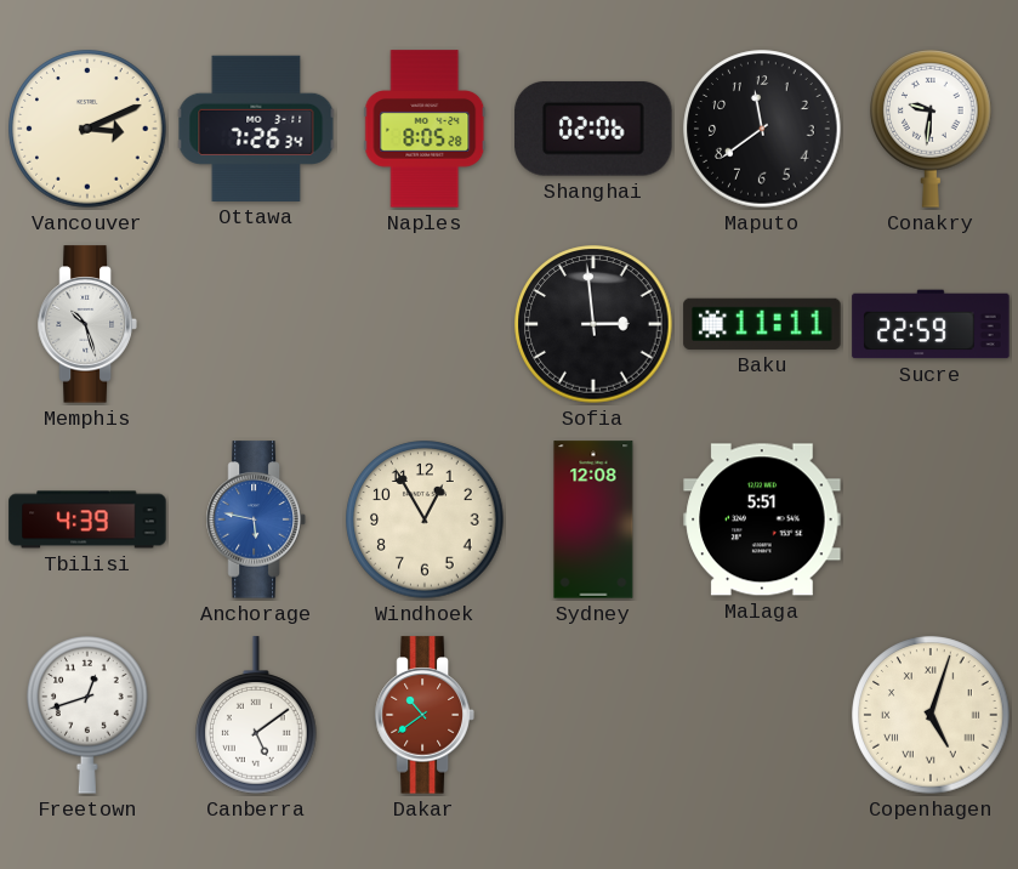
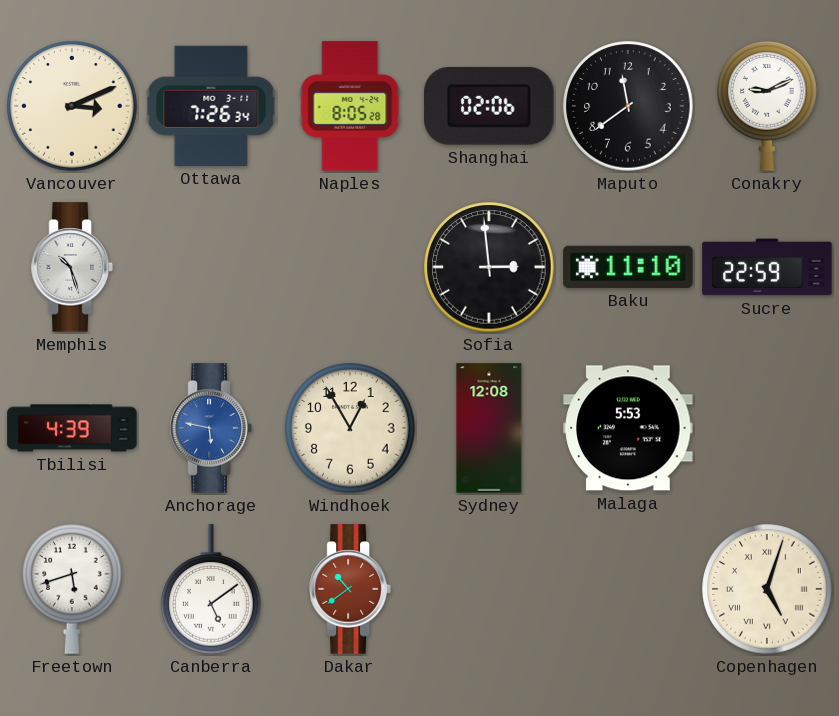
Conakry: 9:31 -> 9:11 (767, 106)
Baku: 11:11 -> 11:10 (628, 267)
Malaga: 5:51 -> 5:53 (628, 428)
Freetown: 12:42 -> 5:42 (72, 589)
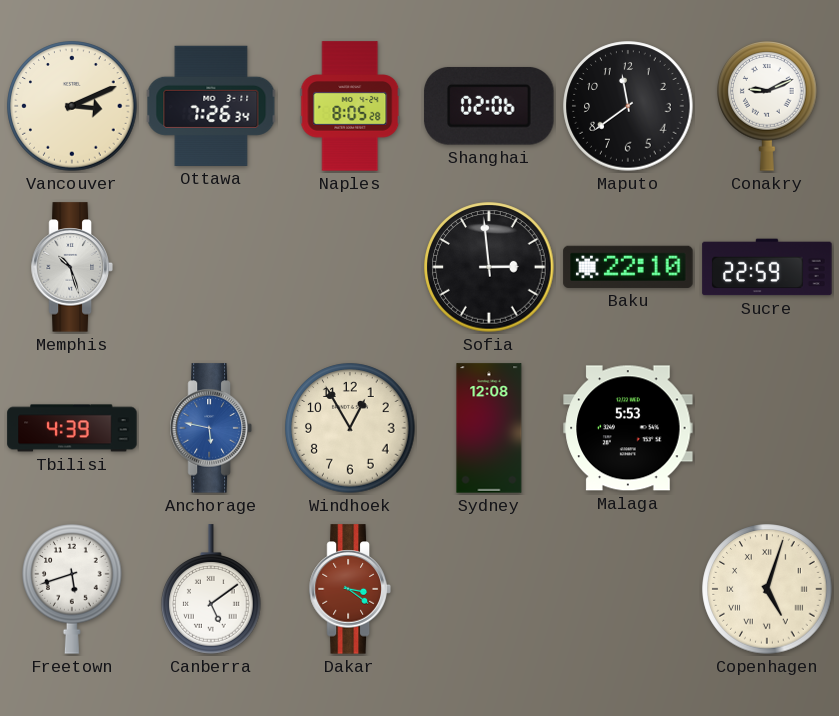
Baku: 11:10 -> 22:10 (628, 267)
Dakar: 10:39 -> 3:21 (350, 589)
